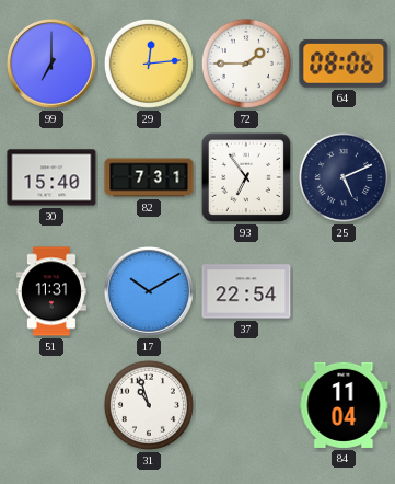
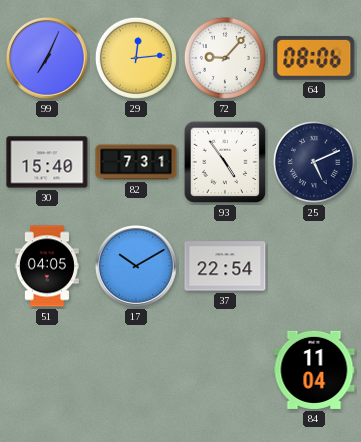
99: 7:00 -> 7:04 (47, 58)
72: 1:45 -> 9:07 (225, 58)
93: 6:54 -> 4:54 (225, 162)
51: 11:31 -> 04:05 (47, 266)
31: 10:57 -> none (149, 405)
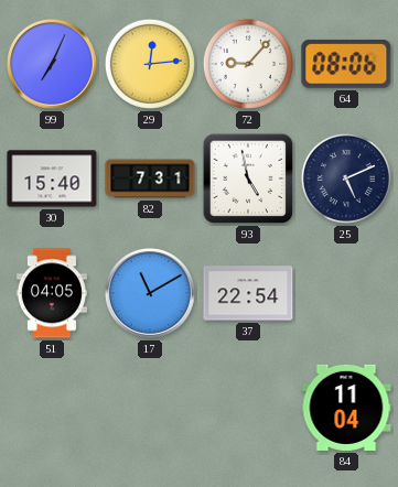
93: 4:54 -> 4:58 (248, 178)
17: 10:10 -> 11:10 (150, 293)
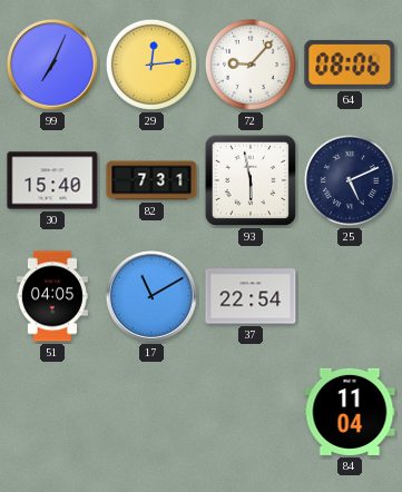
93: 4:58 -> 5:58 (251, 180)
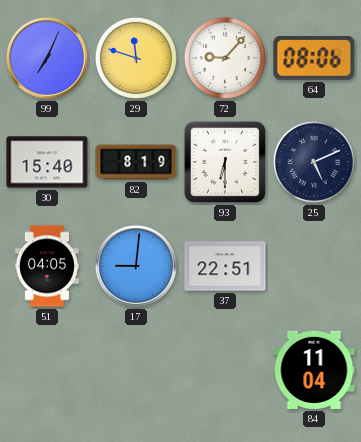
29: 12:14 -> 11:48 (136, 58)
82: 7:31 -> 8:19 (136, 162)
93: 5:58 -> 6:30 (225, 162)
17: 11:10 -> 9:01 (136, 266)
37: 22:54 -> 22:51 (225, 266)
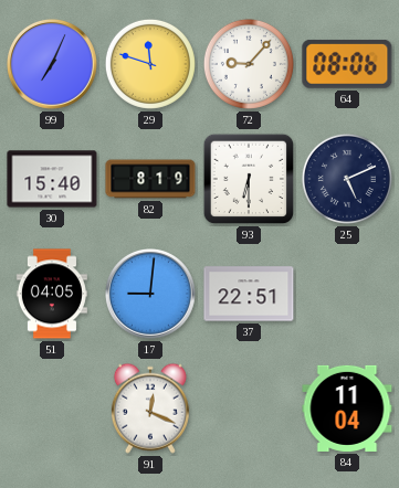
91: none -> 12:19 (150, 409)
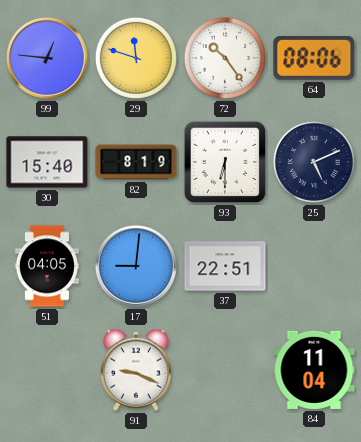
99: 7:04 -> 12:46 (47, 58)
72: 9:07 -> 10:24 (225, 58)
91: 12:19 -> 9:19 (136, 370)
